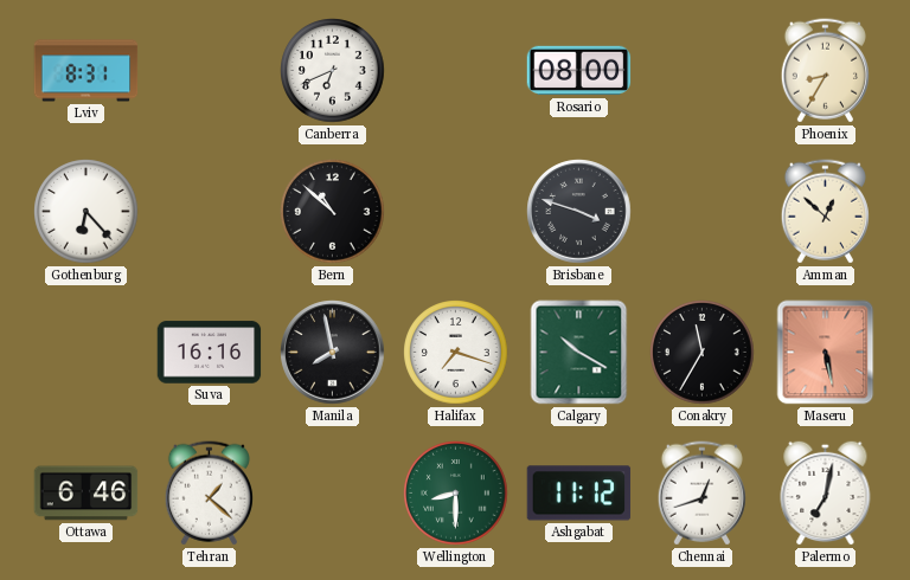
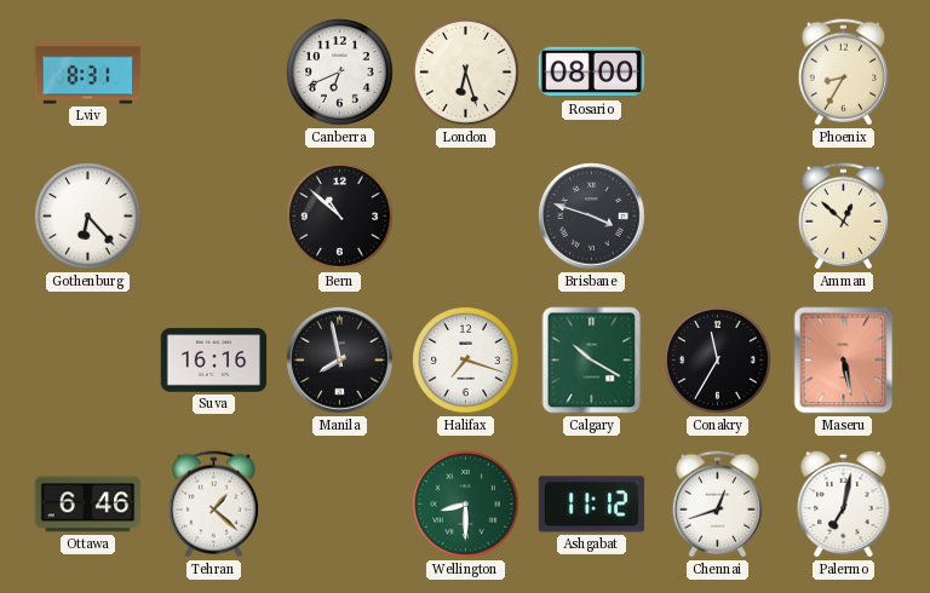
London: none -> 6:27 (466, 73)
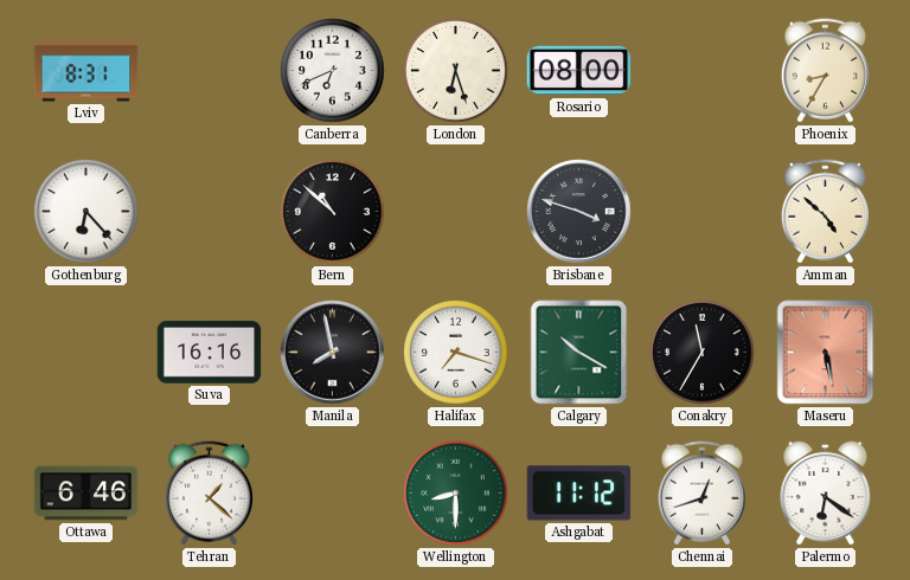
Amman: 12:52 -> 4:52 (825, 212)
Palermo: 7:02 -> 6:21 (826, 492)
